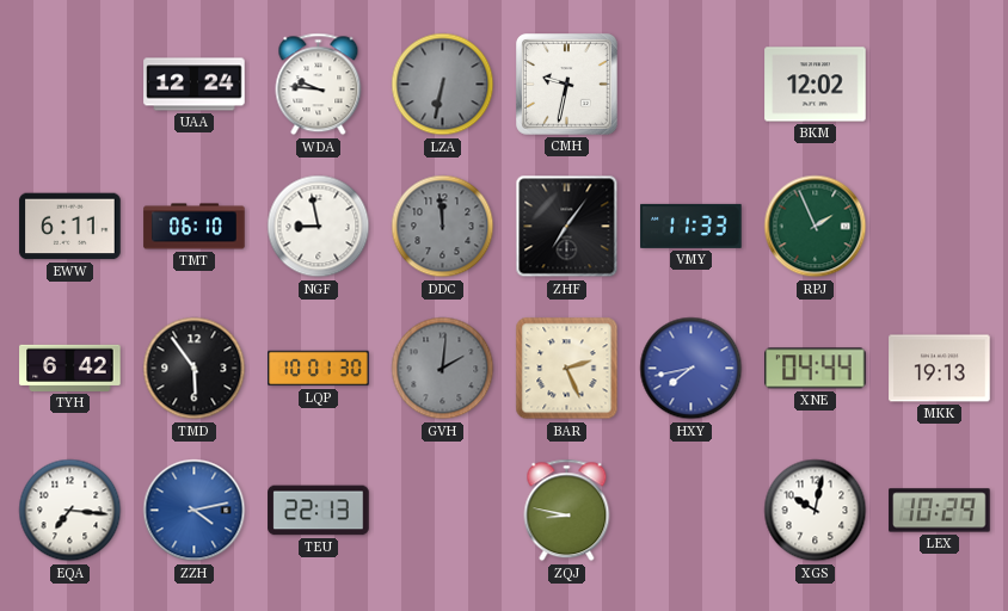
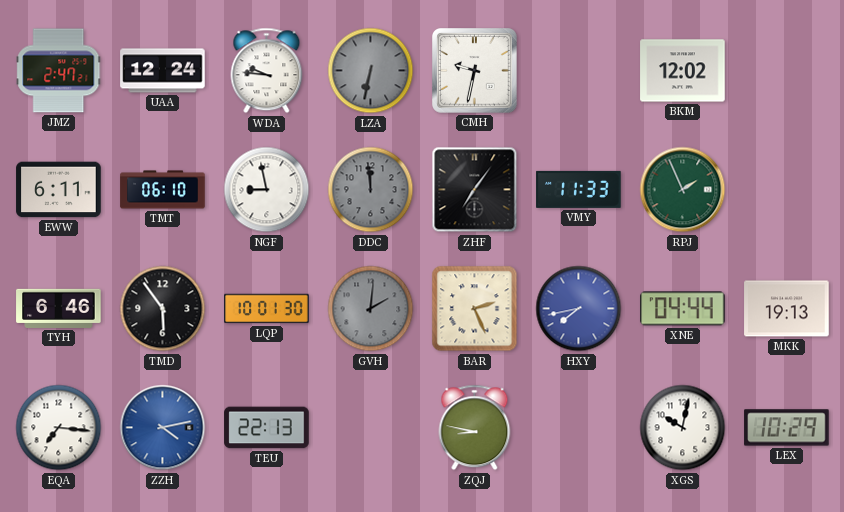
JMZ: none -> 2:47 (59, 71)
TYH: 6:42 -> 6:46 (59, 308)
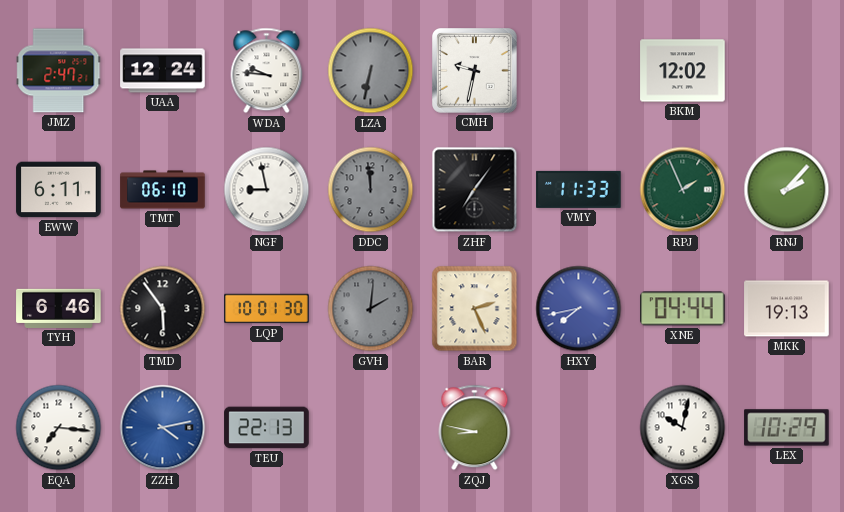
RNJ: none -> 2:07 (787, 190)
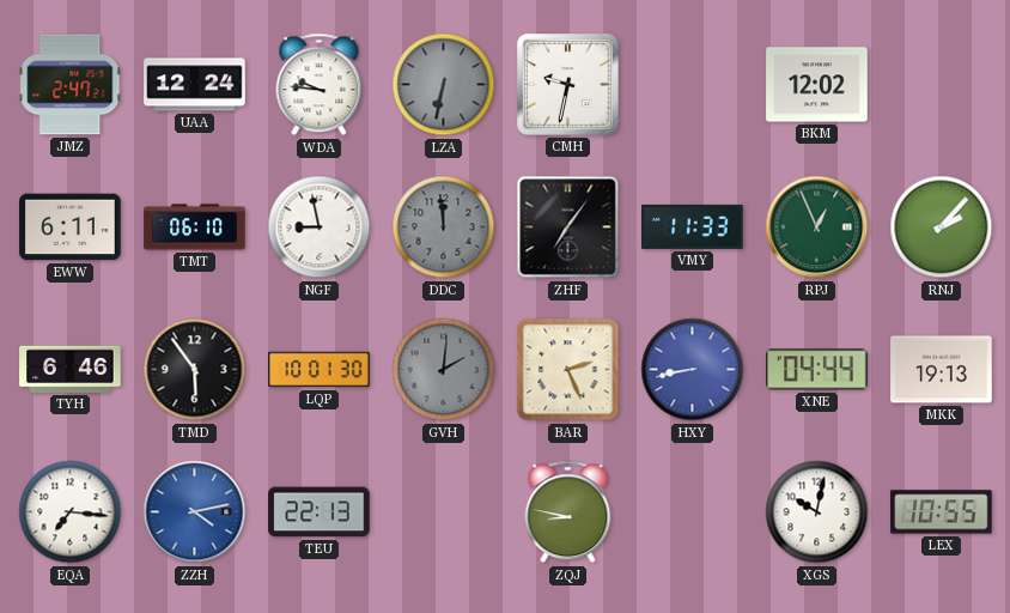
RPJ: 1:56 -> 12:56 (817, 227)
HXY: 7:43 -> 8:43 (693, 370)
LEX: 10:29 -> 10:55 (942, 512)
